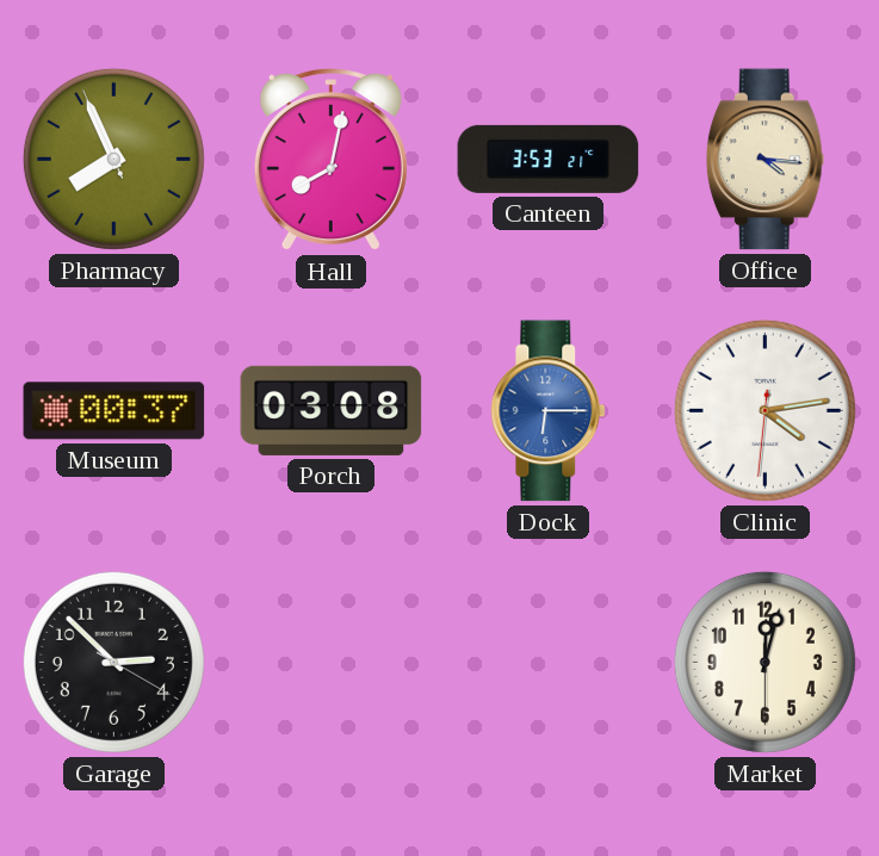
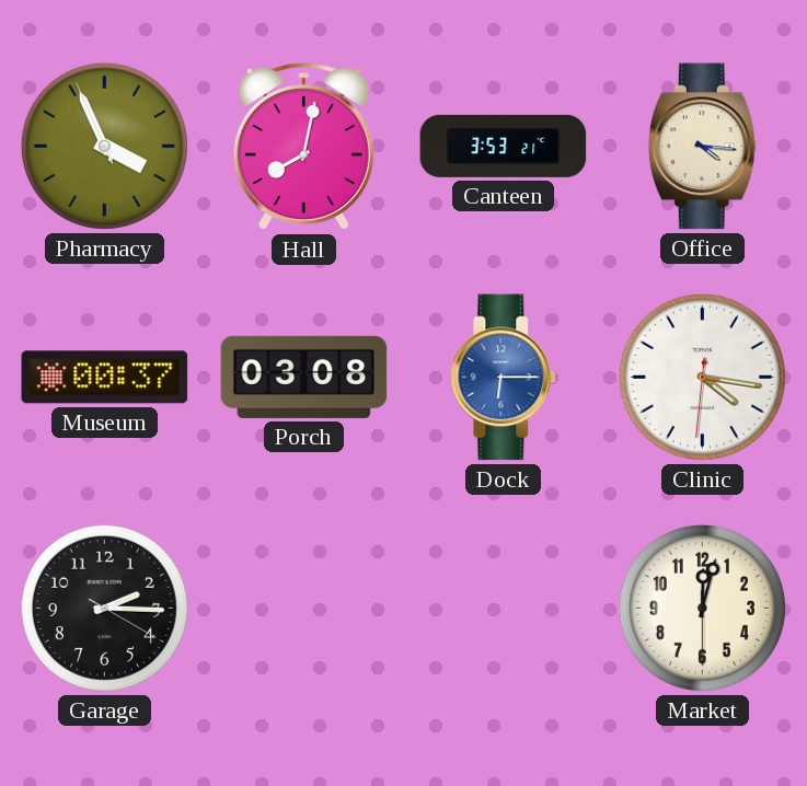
Pharmacy: 7:55 -> 3:55 (104, 146)
Clinic: 4:13 -> 4:16 (702, 377)
Garage: 2:52 -> 2:15 (104, 608)
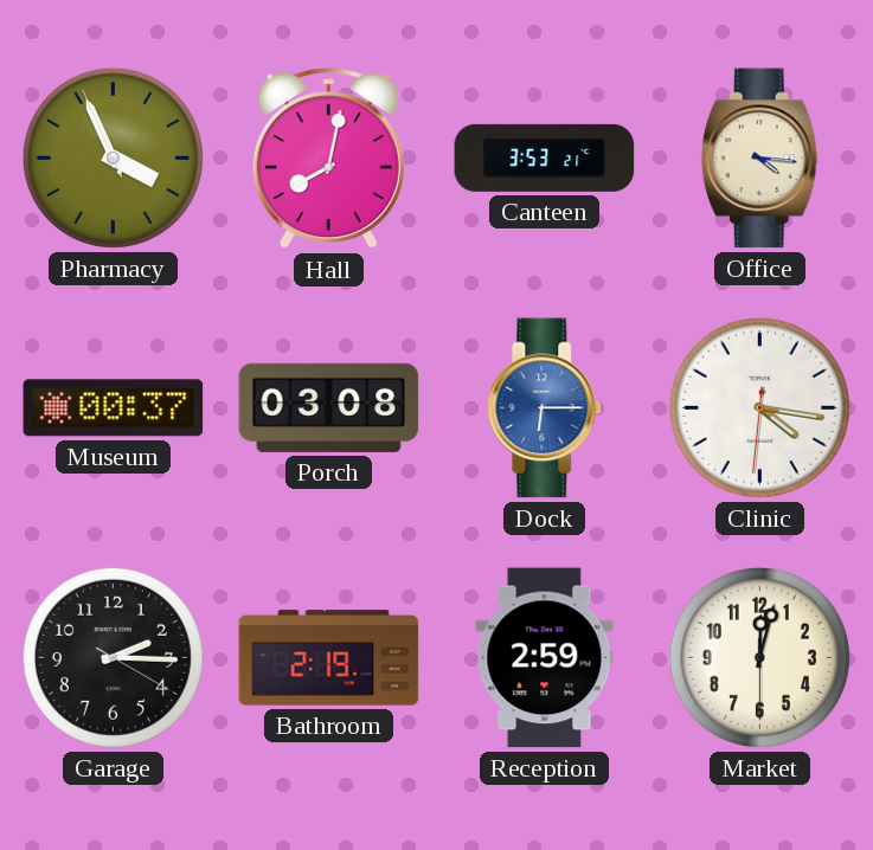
Bathroom: none -> 2:19 (329, 658)
Reception: none -> 2:59 (545, 658)
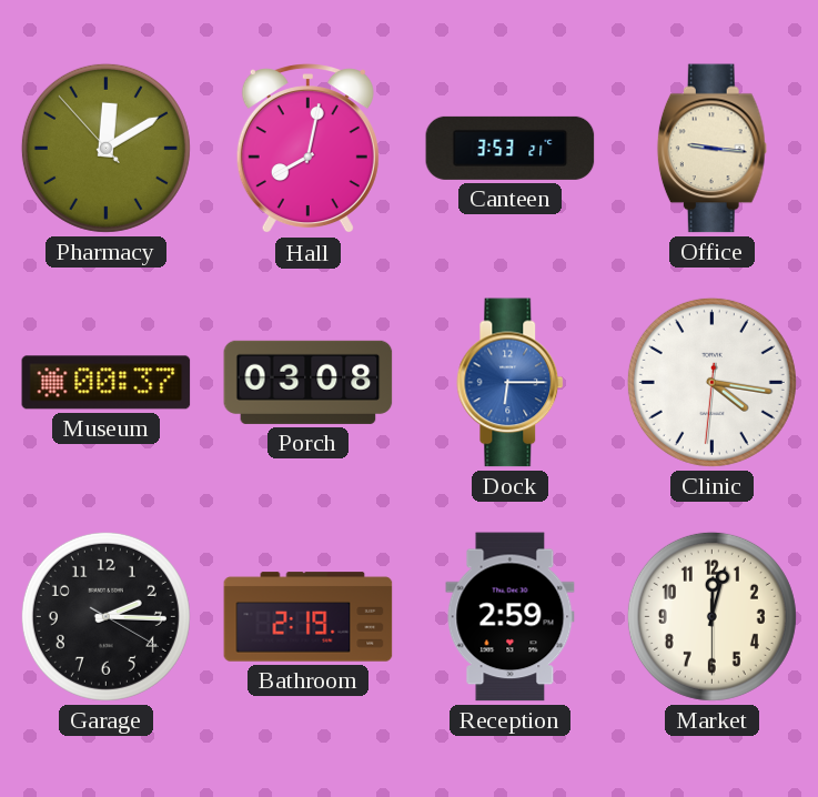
Pharmacy: 3:55 -> 12:09 (105, 148)
Office: 4:16 -> 9:16 (711, 149)
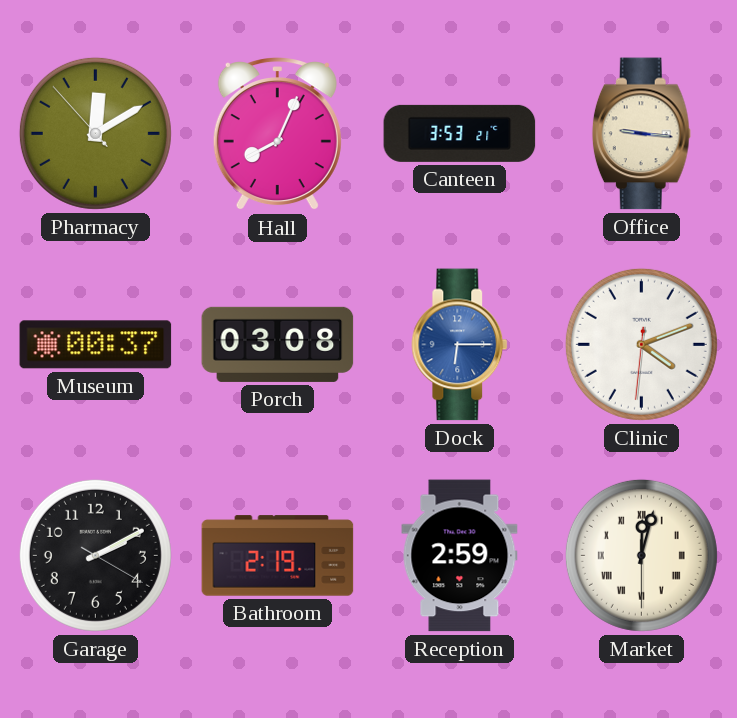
Hall: 8:02 -> 8:04 (277, 134)
Clinic: 4:16 -> 4:11 (641, 344)
Garage: 2:15 -> 2:10 (95, 555)
Market numerals: Arabic -> Roman (641, 555)
